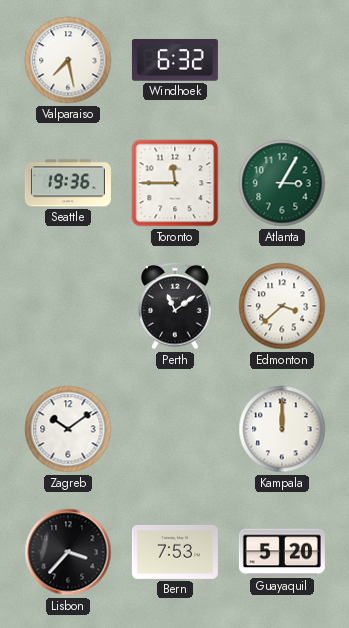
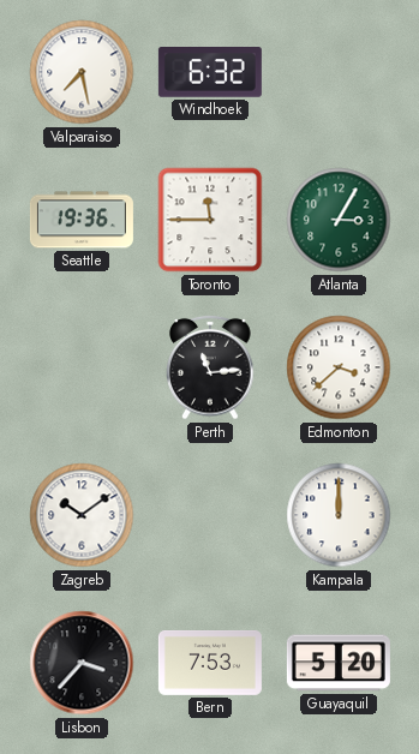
Perth: 11:09 -> 11:14 (210, 367)
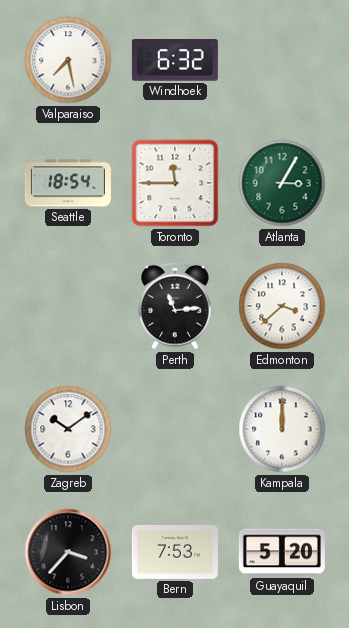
Seattle: 19:36 -> 18:54 (68, 183)
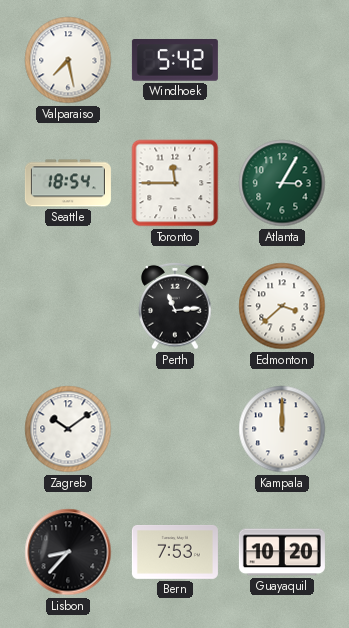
Windhoek: 6:32 -> 5:42 (175, 60)
Lisbon: 3:37 -> 8:37 (68, 552)
Guayaquil: 5:20 -> 10:20 (282, 552)
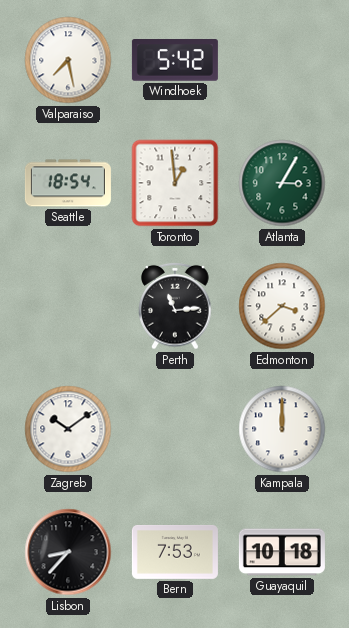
Toronto: 11:45 -> 12:59 (175, 183)
Guayaquil: 10:20 -> 10:18 (282, 552)
